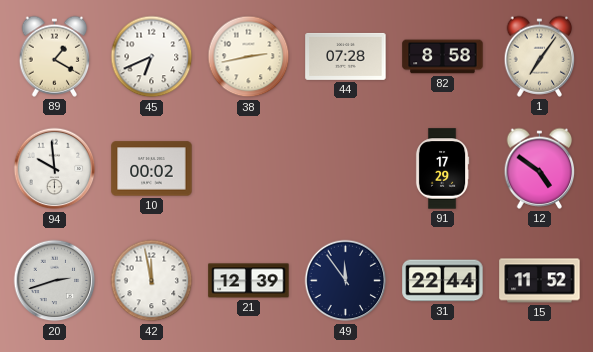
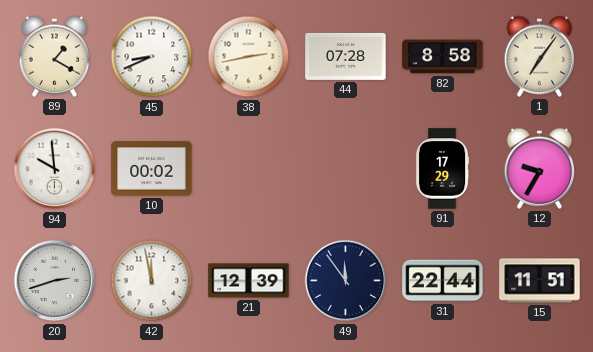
45: 6:41 -> 8:41 (152, 57)
12: 4:51 -> 9:35 (540, 168)
15: 11:52 -> 11:51 (540, 281)
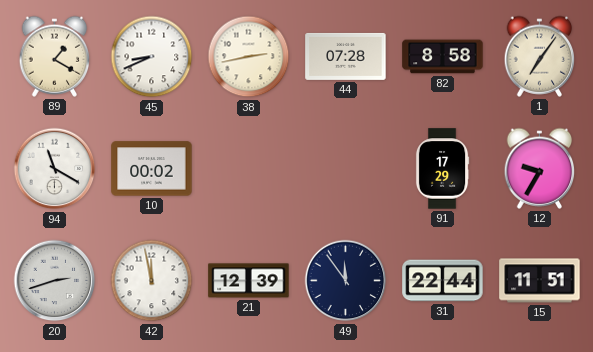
94: 9:59 -> 11:20 (55, 169)
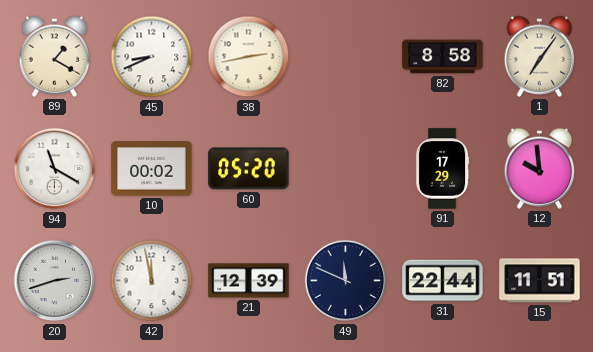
44: 07:28 -> none (346, 56)
60: none -> 05:20 (249, 169)
12: 9:35 -> 9:59 (540, 168)
49: 11:54 -> 11:49 (346, 281)
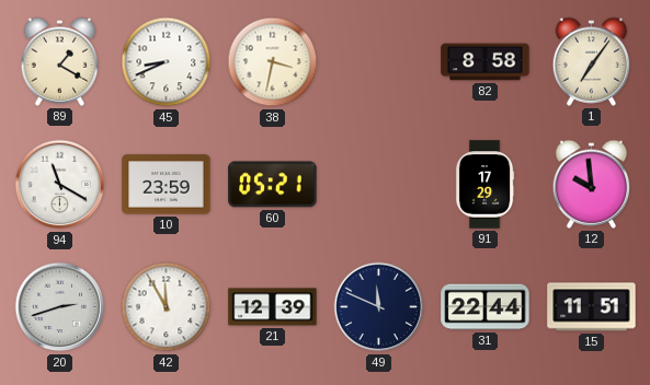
38: 2:43 -> 3:32 (273, 62)
10: 00:02 -> 23:59 (167, 185)
60: 05:20 -> 05:21 (273, 185)
42: 11:58 -> 11:55 (167, 307)
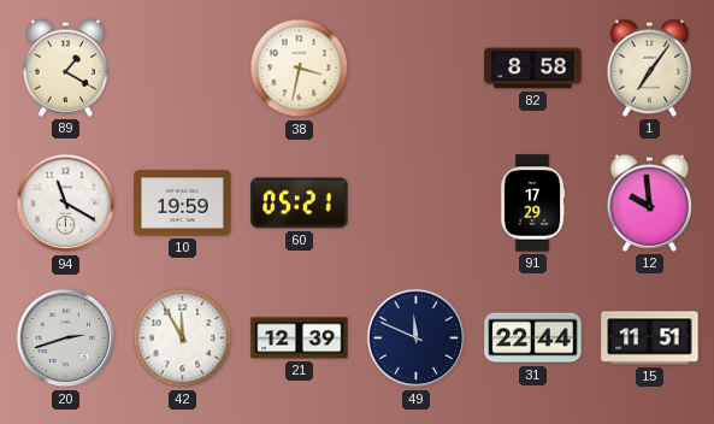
45: 8:41 -> none (167, 62)
10: 23:59 -> 19:59 (183, 204)
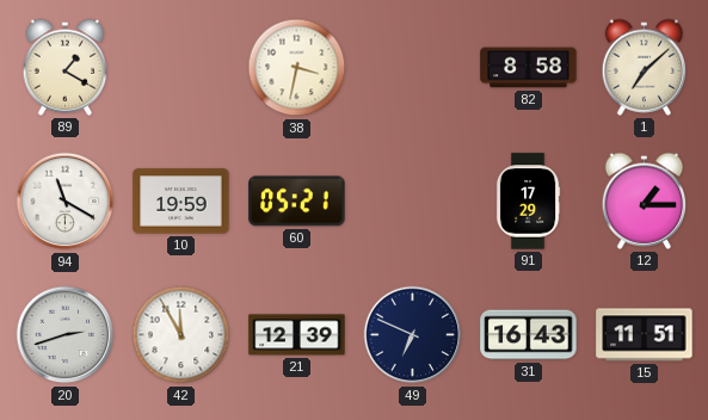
1: 7:06 -> 7:08 (645, 67)
12: 9:59 -> 1:15 (645, 200)
49: 11:49 -> 6:49 (413, 335)
31: 22:44 -> 16:43 (529, 335)
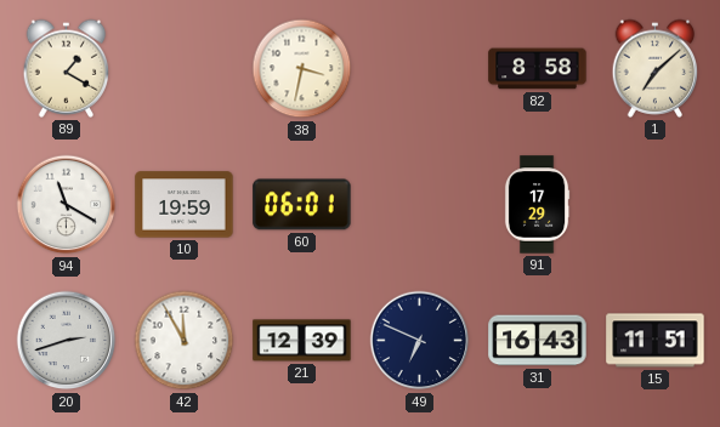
60: 05:21 -> 06:01 (302, 205)
12: 1:15 -> none (645, 200)
